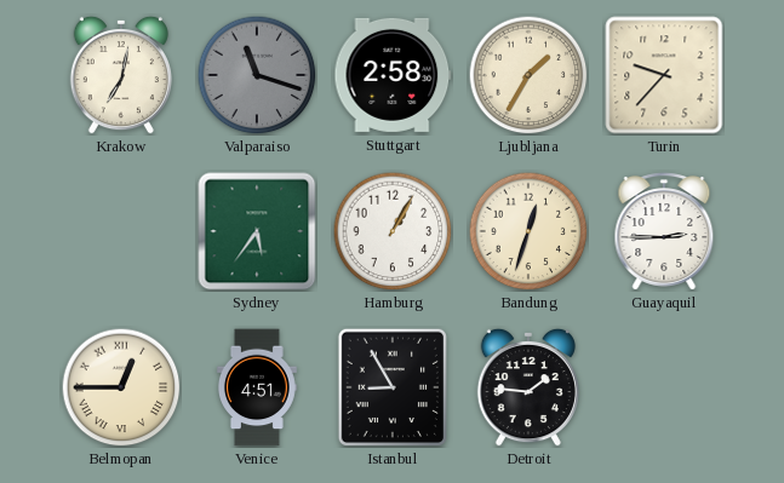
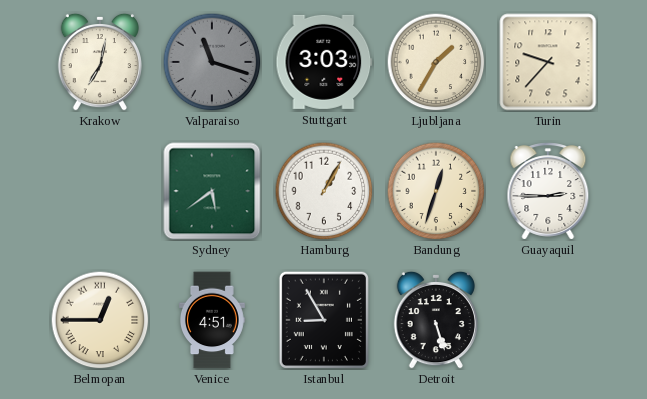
Stuttgart: 2:58 -> 3:03 (324, 62)
Sydney: 5:36 -> 5:39 (212, 191)
Detroit: 1:46 -> 5:27 (436, 320)
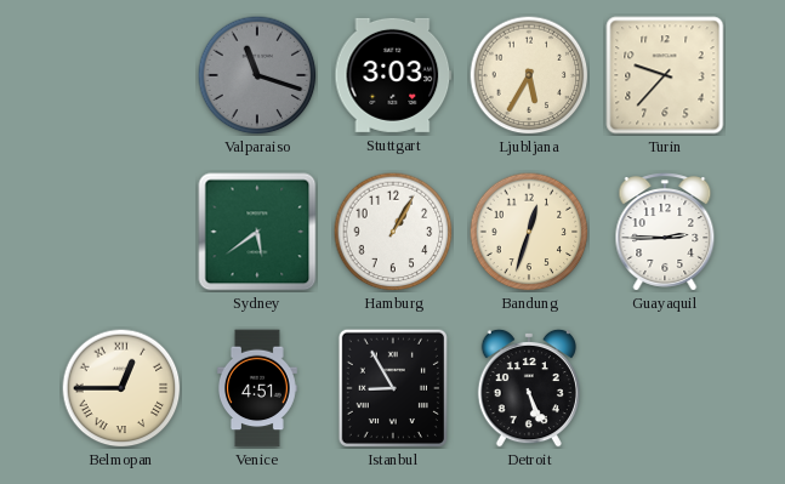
Krakow: 7:02 -> none (100, 62)
Ljubljana: 1:35 -> 5:35 (529, 75)
Detroit: 5:27 -> 5:26 (529, 388)
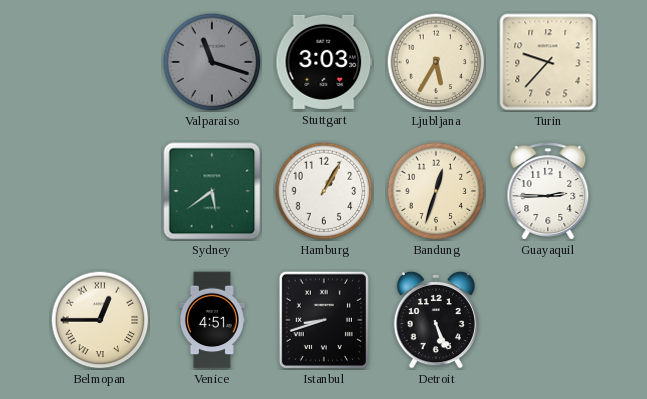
Istanbul: 8:55 -> 8:42 (324, 320)
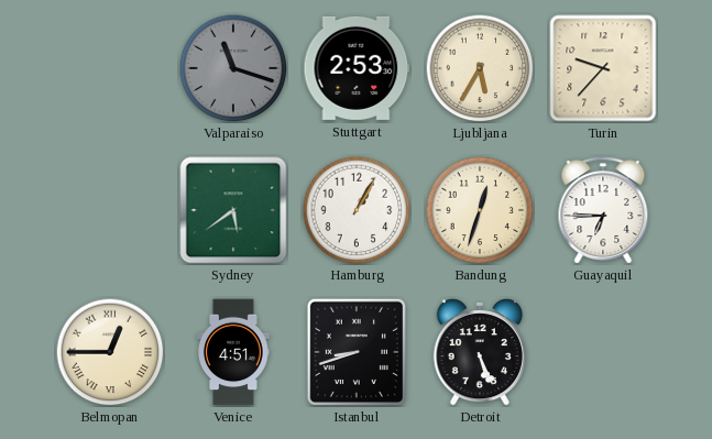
Stuttgart: 3:03 -> 2:53 (357, 68)
Guayaquil: 2:45 -> 6:45 (603, 210)
